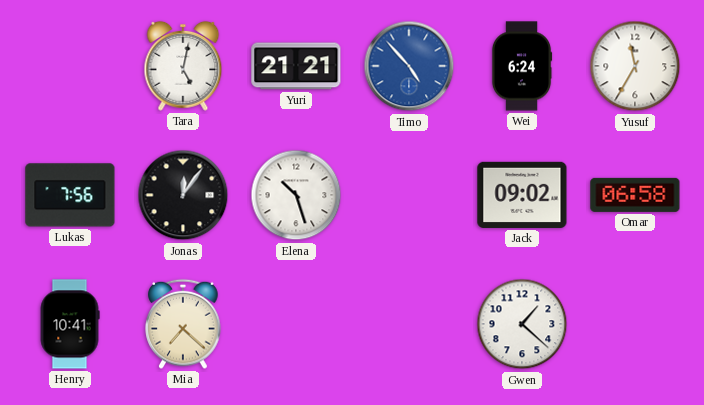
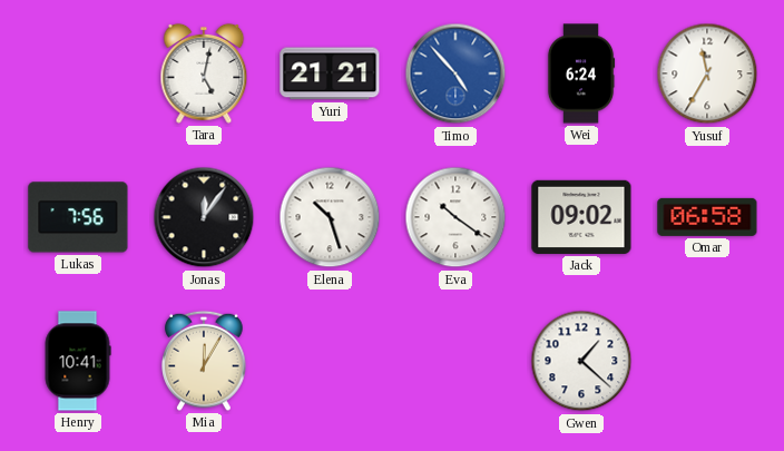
Eva: none -> 10:21 (455, 217)
Mia: 7:22 -> 12:05 (204, 361)
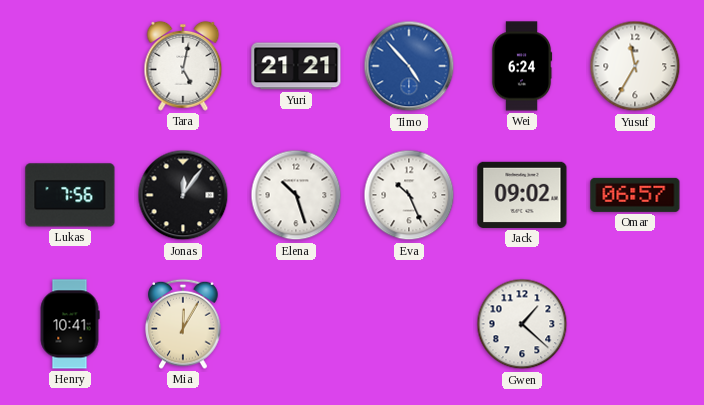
Eva: 10:21 -> 10:26 (409, 195)
Omar: 06:58 -> 06:57 (635, 195)
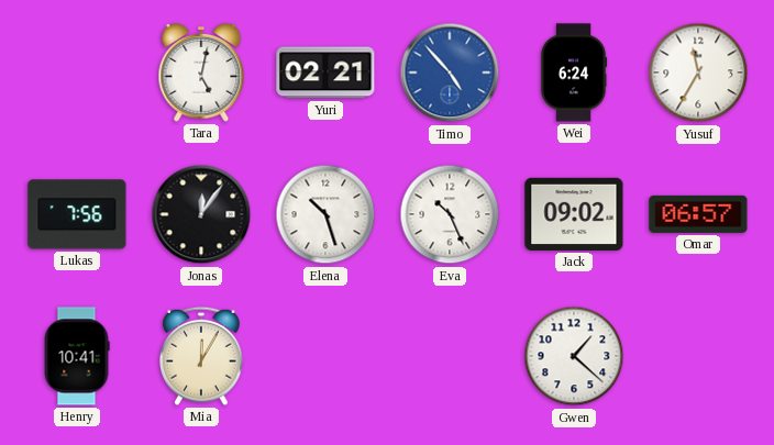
Yuri: 21:21 -> 02:21 (325, 73)
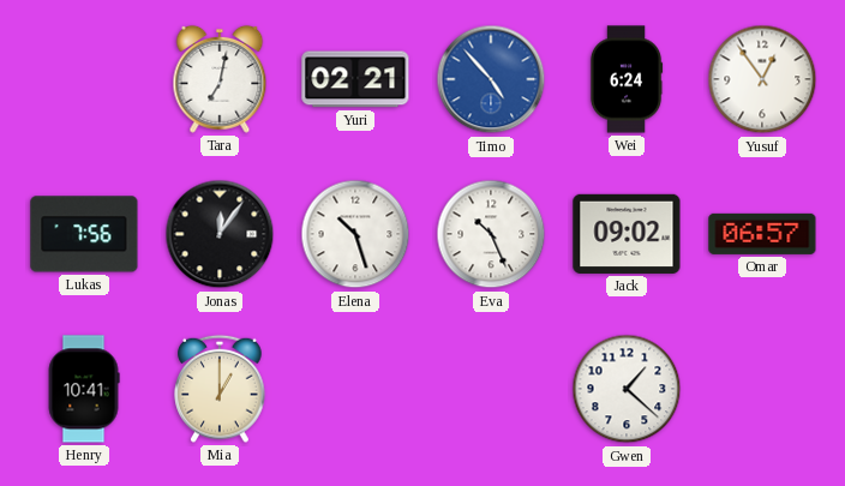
Tara: 5:02 -> 7:02 (220, 79)
Yusuf: 11:35 -> 12:54 (762, 79)
Mia: 12:05 -> 1:00 (220, 389)
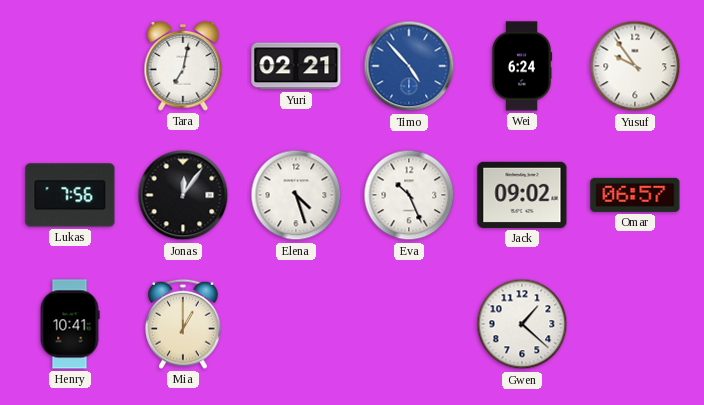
Yusuf: 12:54 -> 9:54 (635, 66)
Elena: 10:27 -> 4:27 (296, 195)
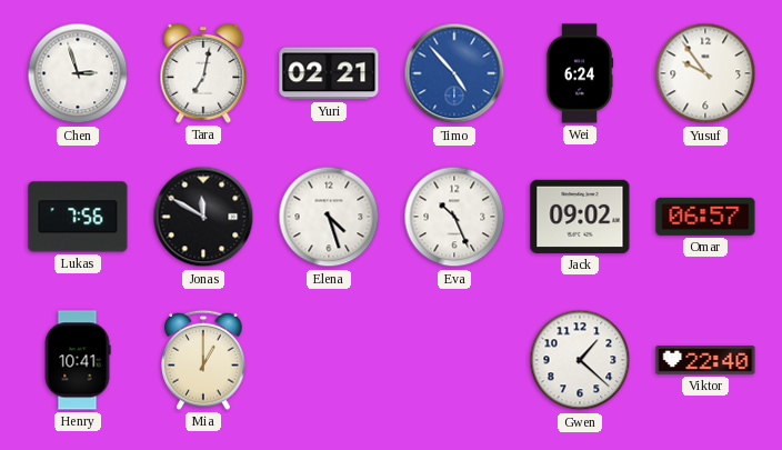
Chen: none -> 2:57 (78, 73)
Jonas: 12:06 -> 11:50 (203, 217)
Viktor: none -> 22:40 (705, 360)
